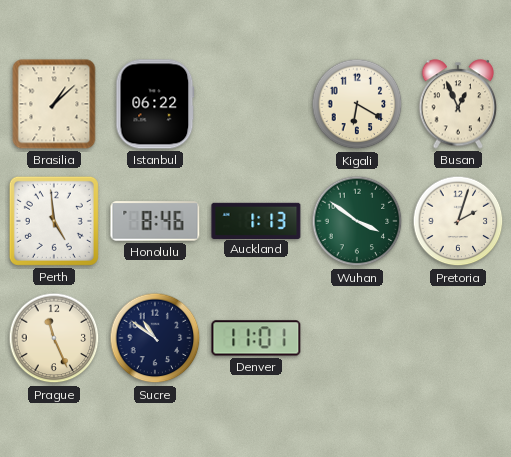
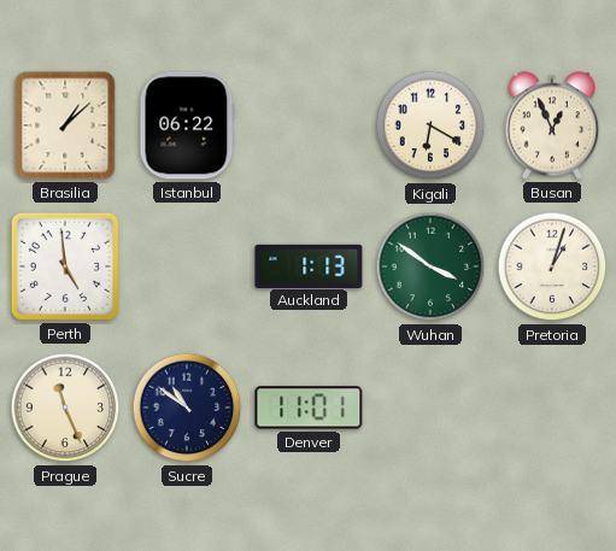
Honolulu: 8:46 -> none (155, 221)
Pretoria: 2:03 -> 1:03 (552, 266)
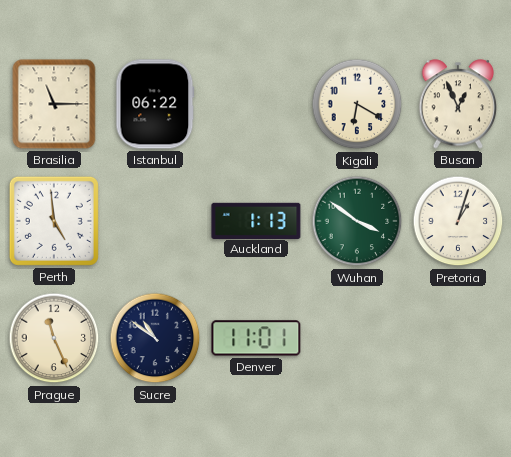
Brasilia: 1:08 -> 11:15 (54, 104)
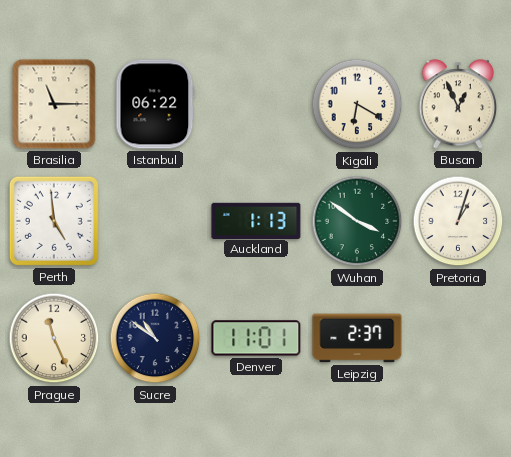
Leipzig: none -> 2:37 (357, 338)
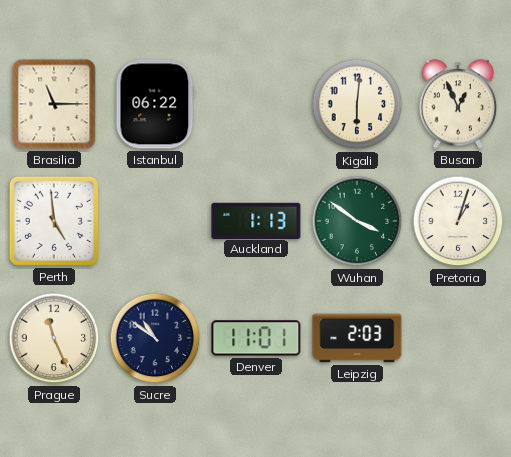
Kigali: 6:20 -> 6:01 (357, 104)
Leipzig: 2:37 -> 2:03 (357, 338)
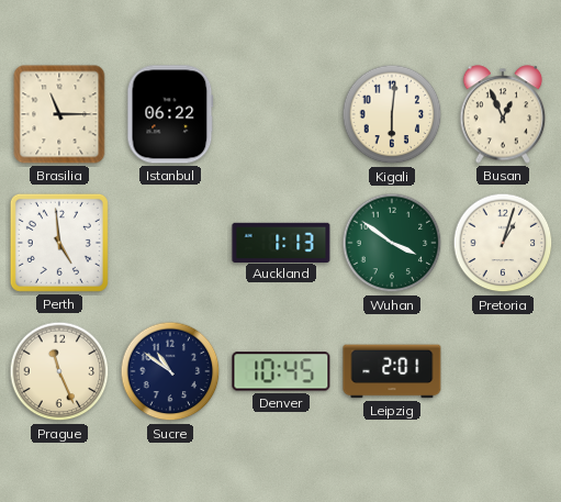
Denver: 11:01 -> 10:45 (281, 371)
Leipzig: 2:03 -> 2:01 (392, 371)
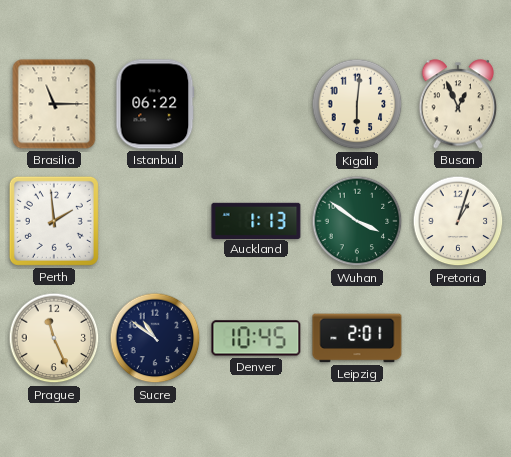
Perth: 4:59 -> 1:59 (54, 221)
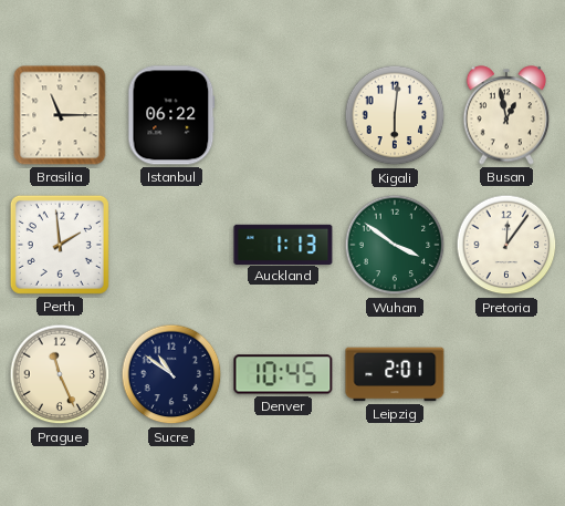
Busan: 12:56 -> 12:58 (506, 115)
Pretoria: 1:03 -> 12:06 (506, 245)
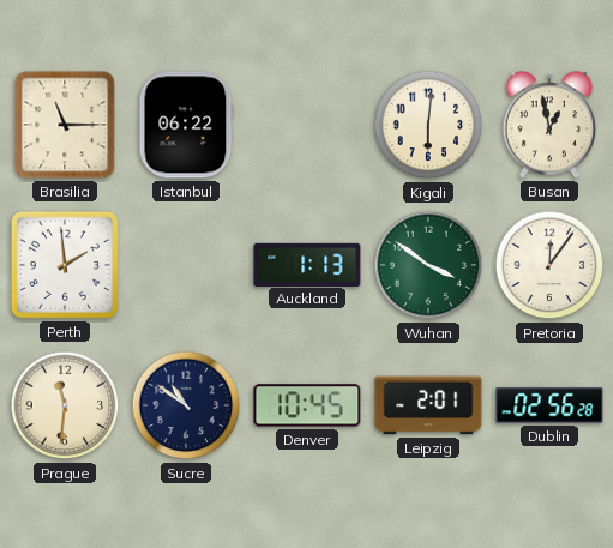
Prague: 11:26 -> 11:31 (65, 405)
Dublin: none -> 02:56 (549, 405)
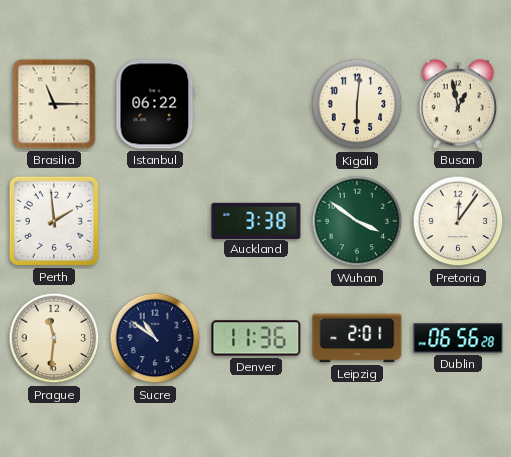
Auckland: 1:13 -> 3:38 (256, 220)
Denver: 10:45 -> 11:36 (256, 338)
Dublin: 02:56 -> 06:56 (458, 338)
